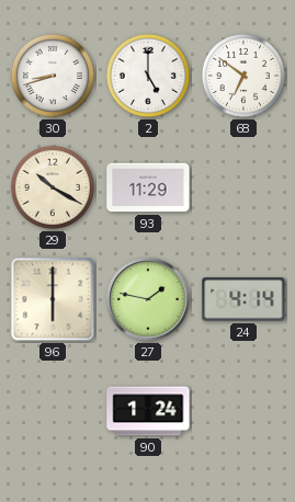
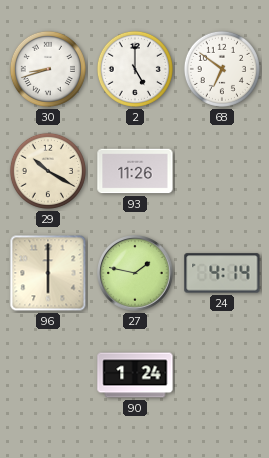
93: 11:29 -> 11:26 (135, 171)
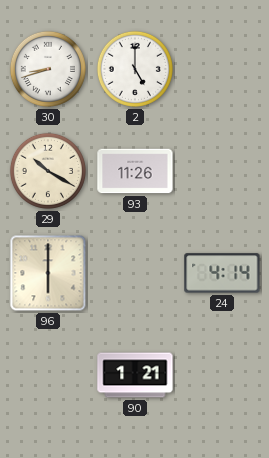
68: 6:51 -> none (222, 69)
27: 1:47 -> none (135, 273)
90: 1:24 -> 1:21 (135, 375)
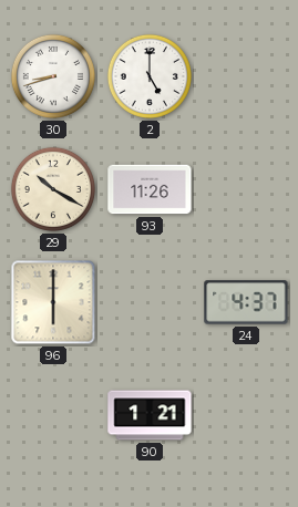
24: 4:14 -> 4:37 (246, 302)
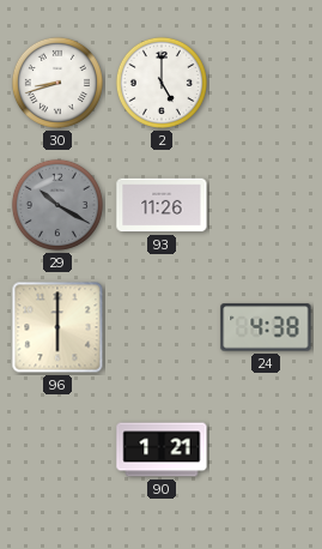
29 dial: cream -> grey (57, 205)
24: 4:37 -> 4:38 (266, 327)
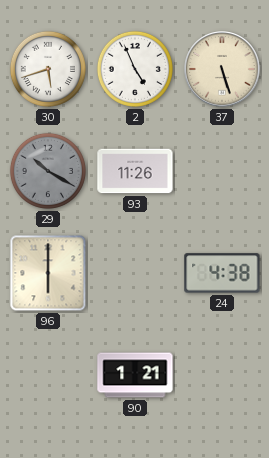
30: 8:42 -> 5:42 (48, 69)
2: 5:00 -> 4:56 (135, 69)
37: none -> 5:27 (222, 69)
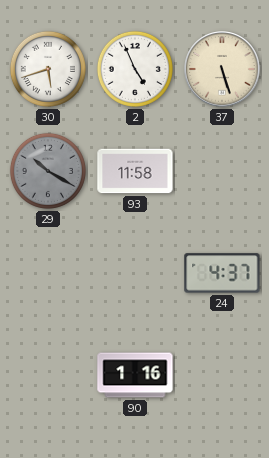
93: 11:26 -> 11:58 (135, 171)
96: 6:00 -> none (48, 273)
24: 4:38 -> 4:37 (222, 273)
90: 1:21 -> 1:16 (135, 375)
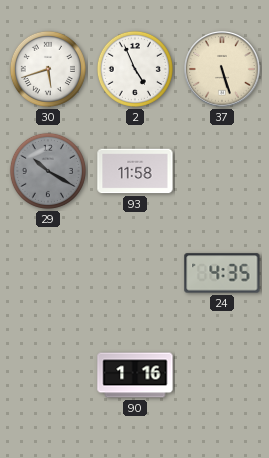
24: 4:37 -> 4:35 (222, 273)
